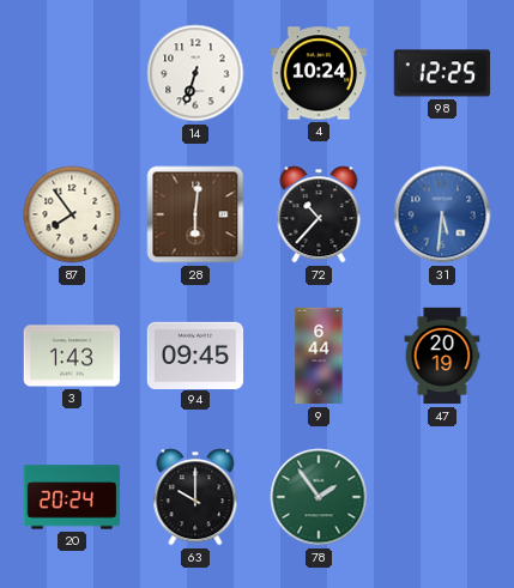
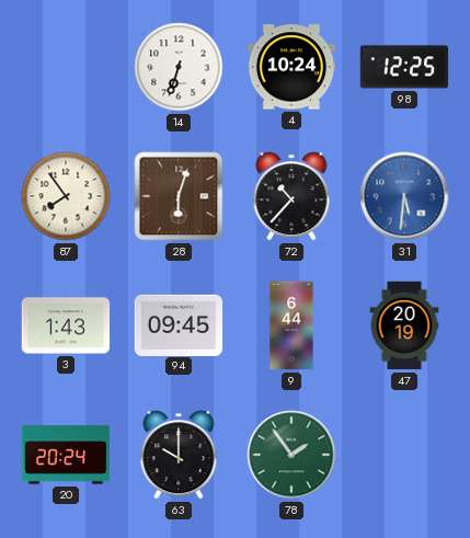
28: 6:01 -> 6:03 (179, 196)
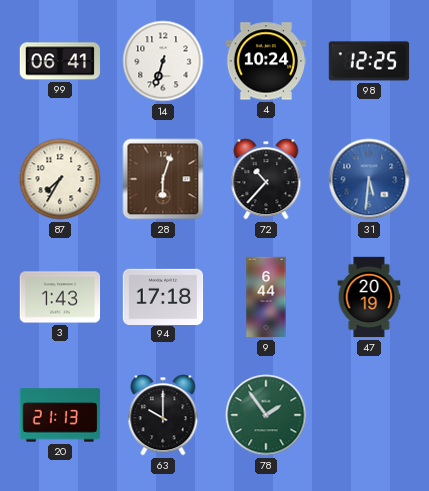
99: none -> 06:41 (60, 61)
87: 7:54 -> 7:35 (60, 179)
94: 09:45 -> 17:18 (163, 296)
20: 20:24 -> 21:13 (60, 415)
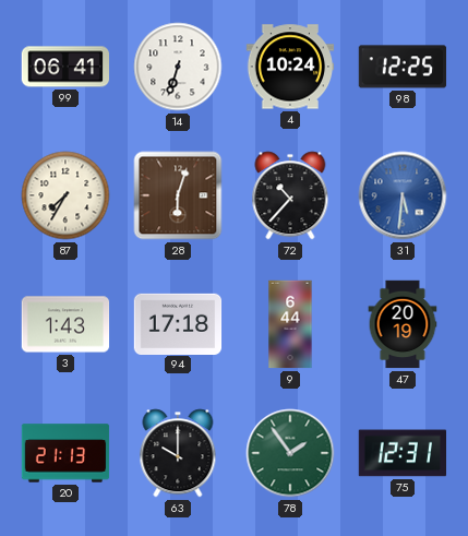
75: none -> 12:31 (403, 453)
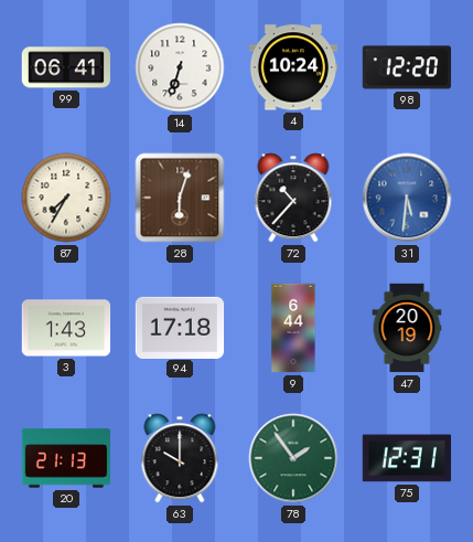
98: 12:25 -> 12:20 (407, 67)
